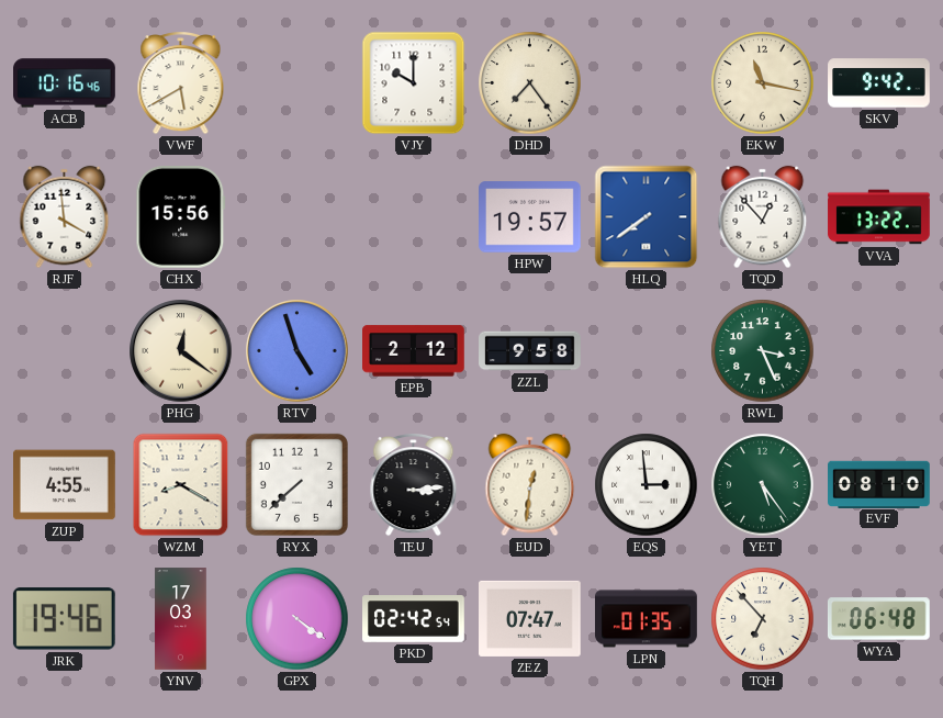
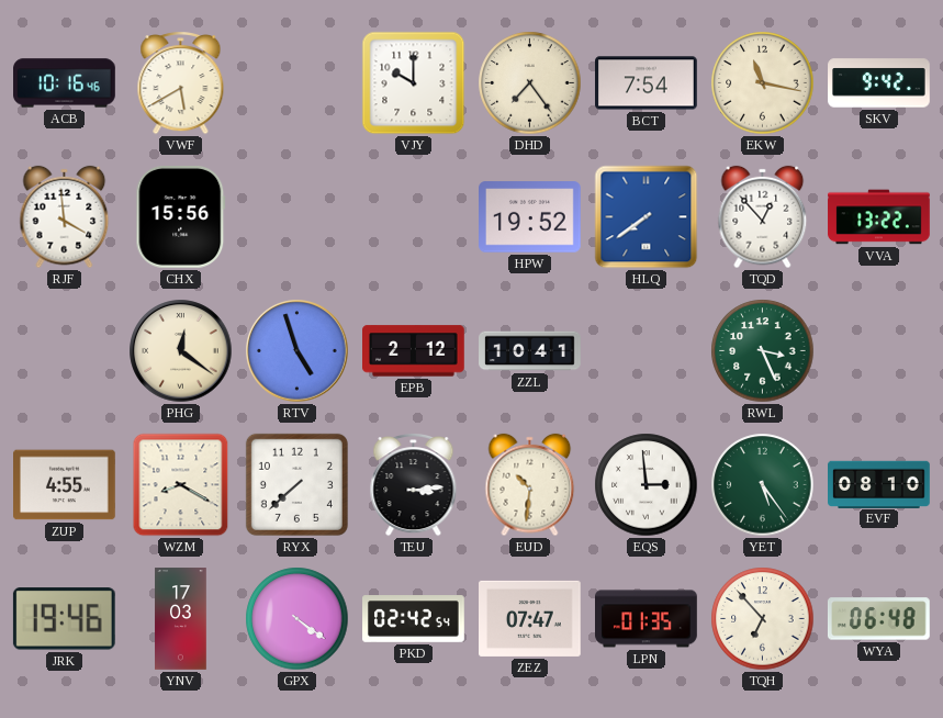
BCT: none -> 7:54 (647, 83)
HPW: 19:57 -> 19:52 (530, 217)
ZZL: 9:58 -> 10:41 (530, 351)
EUD: 12:31 -> 10:31 (530, 485)
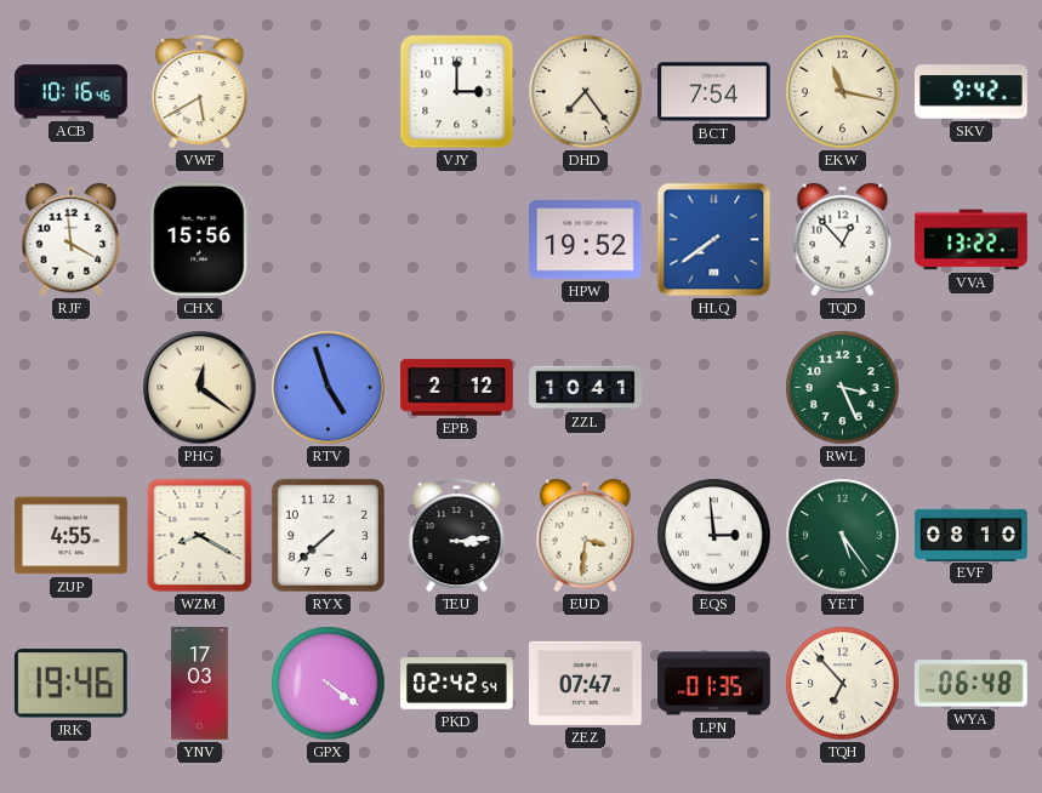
VJY: 10:00 -> 3:00 (457, 92)
EUD: 10:31 -> 3:31 (586, 536)
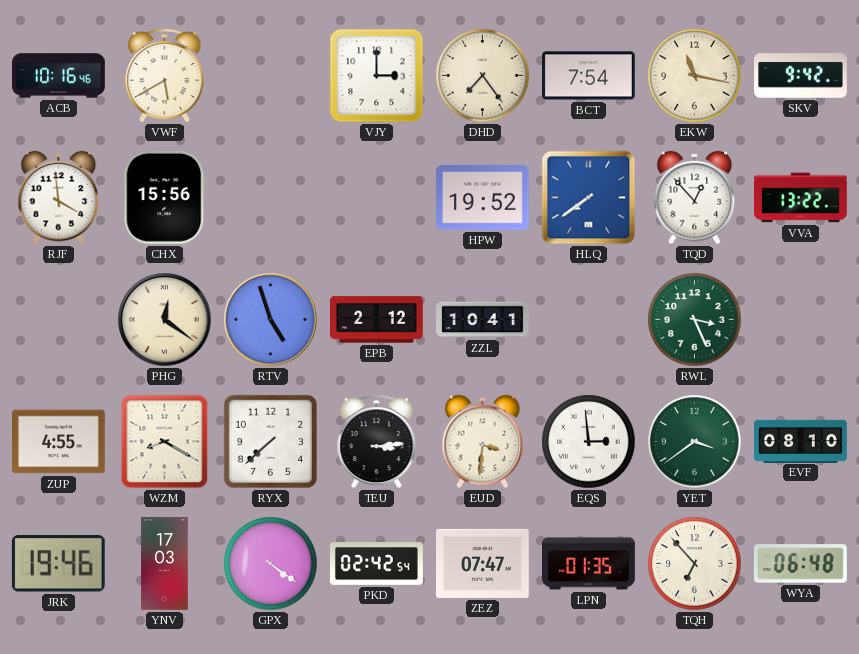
YET: 5:24 -> 3:39 (695, 442)
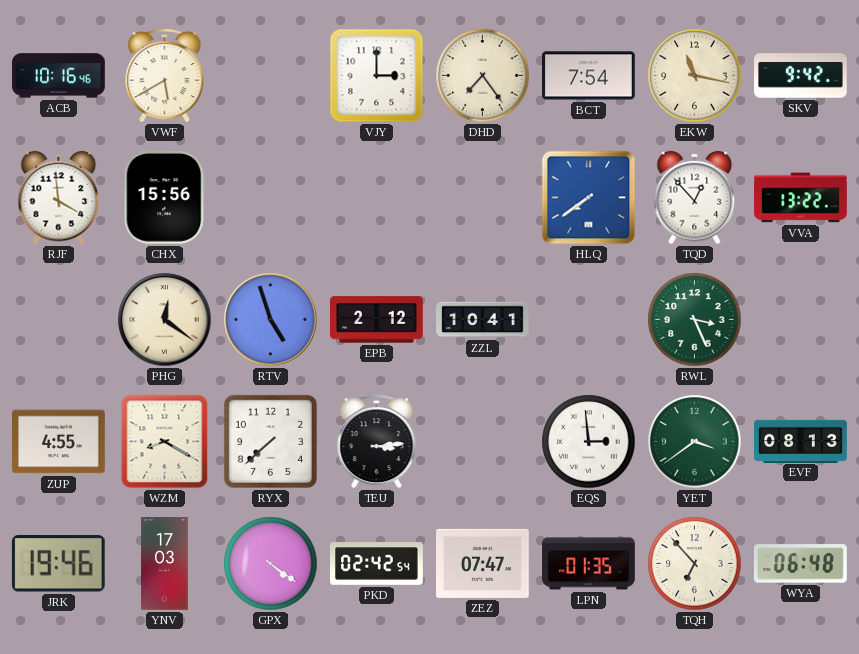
HPW: 19:52 -> none (483, 198)
EUD: 3:31 -> none (483, 442)
EVF: 08:10 -> 08:13 (801, 441)
